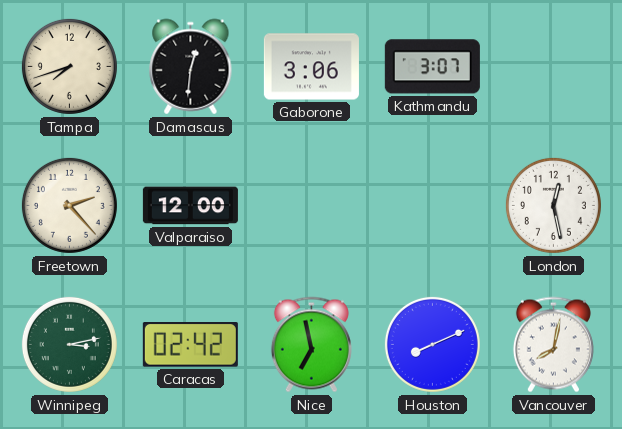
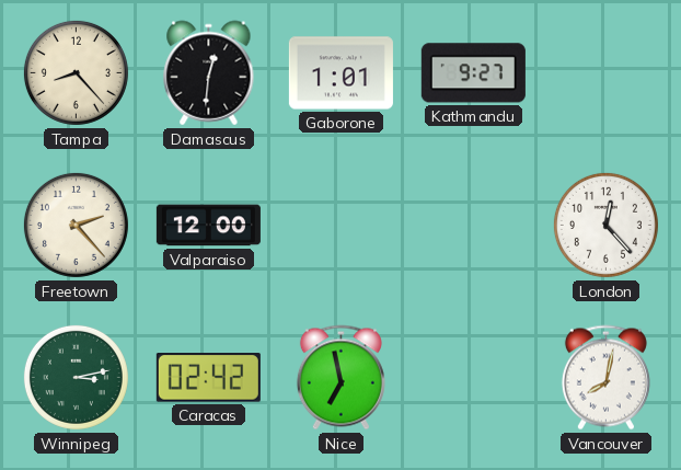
Tampa: 7:42 -> 8:23 (76, 72)
Gaborone: 3:06 -> 1:01 (340, 73)
Kathmandu: 3:07 -> 9:27 (473, 73)
London: 12:28 -> 12:23 (605, 225)
Houston: 8:11 -> none (432, 344)
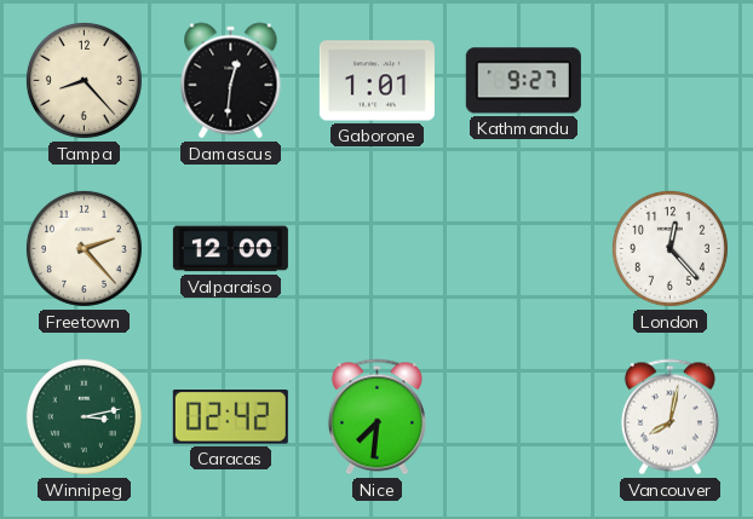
Nice: 6:58 -> 7:31 (376, 417)
